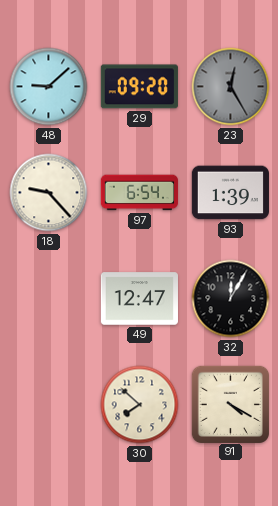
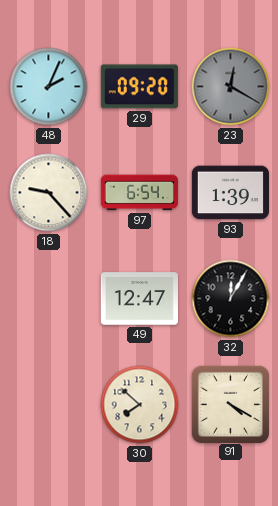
48: 9:08 -> 2:04 (49, 87)
23: 12:25 -> 12:20 (231, 87)
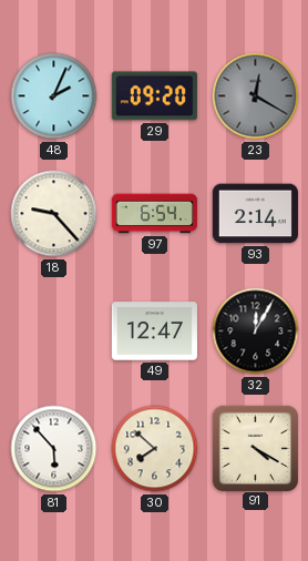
93: 1:39 -> 2:14 (255, 214)
81: none -> 5:53 (54, 449)
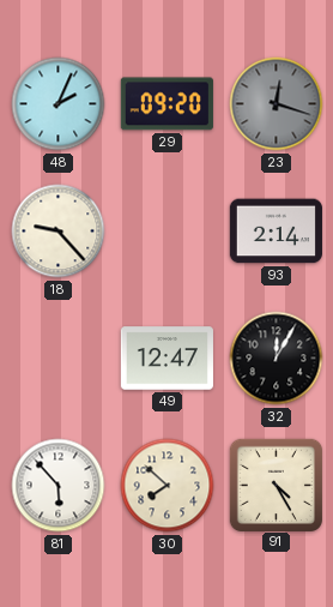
23: 12:20 -> 12:18 (277, 104)
97: 6:54 -> none (154, 214)
91: 4:20 -> 4:25 (276, 485)
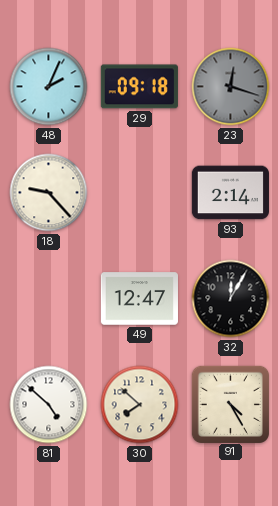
29: 09:20 -> 09:18 (139, 87)
81: 5:53 -> 4:52 (49, 405)
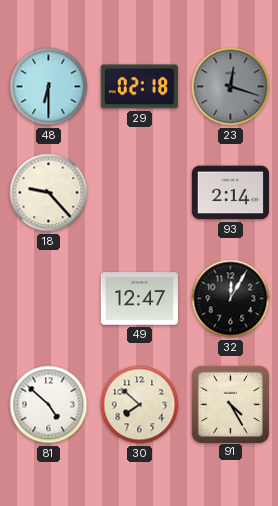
48: 2:04 -> 6:30 (49, 87)
29: 09:18 -> 02:18 (139, 87)
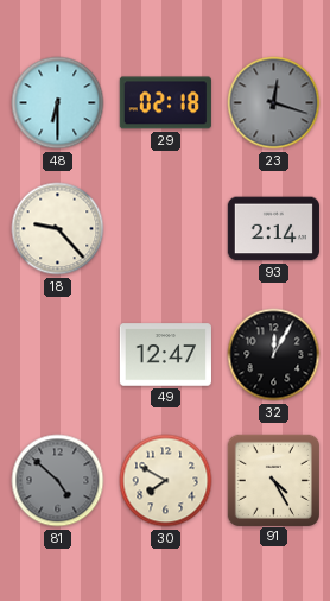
81 dial: white -> grey (58, 481)
30: 7:52 -> 7:50 (166, 481)
